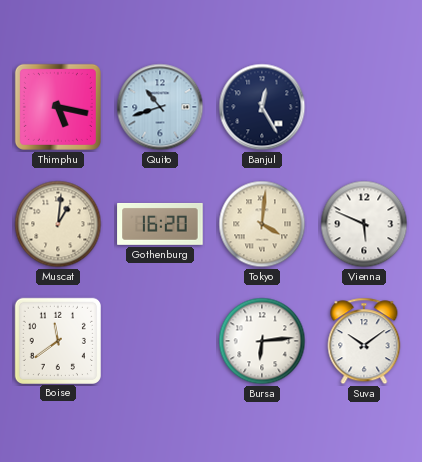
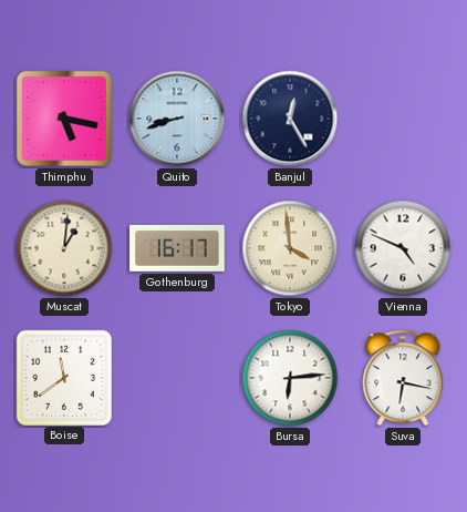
Quito: 10:42 -> 8:42 (177, 119)
Gothenburg: 16:20 -> 16:17 (177, 248)
Tokyo: 4:01 -> 3:59 (290, 248)
Vienna: 5:49 -> 4:49 (403, 248)
Suva: 10:09 -> 6:17 (403, 378)
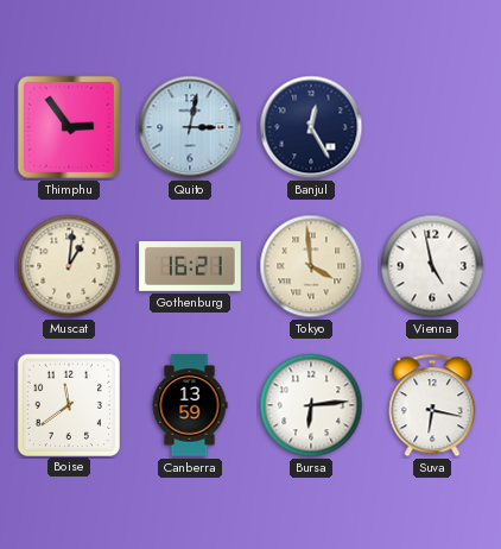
Thimphu: 5:17 -> 2:54 (69, 127)
Quito: 8:42 -> 3:02 (190, 127)
Gothenburg: 16:17 -> 16:21 (190, 266)
Vienna: 4:49 -> 4:58 (432, 266)
Canberra: none -> 13:59 (190, 405)
